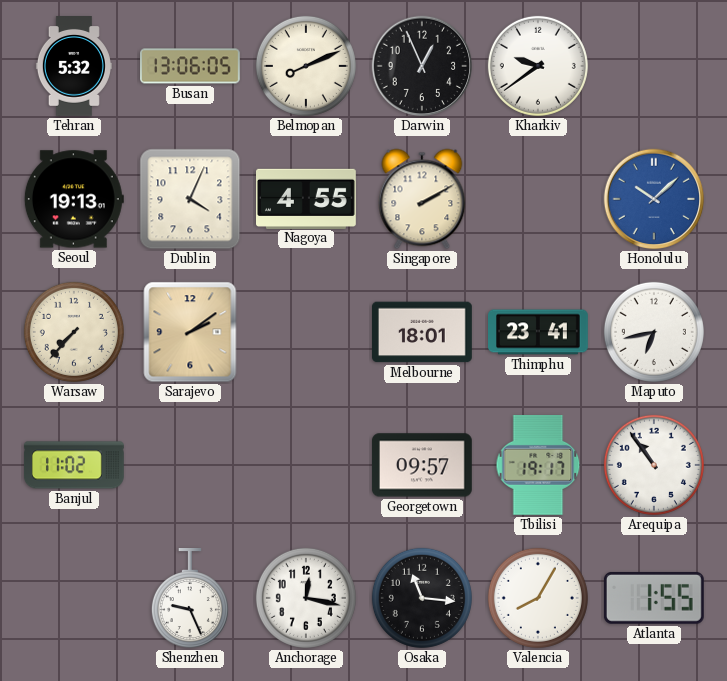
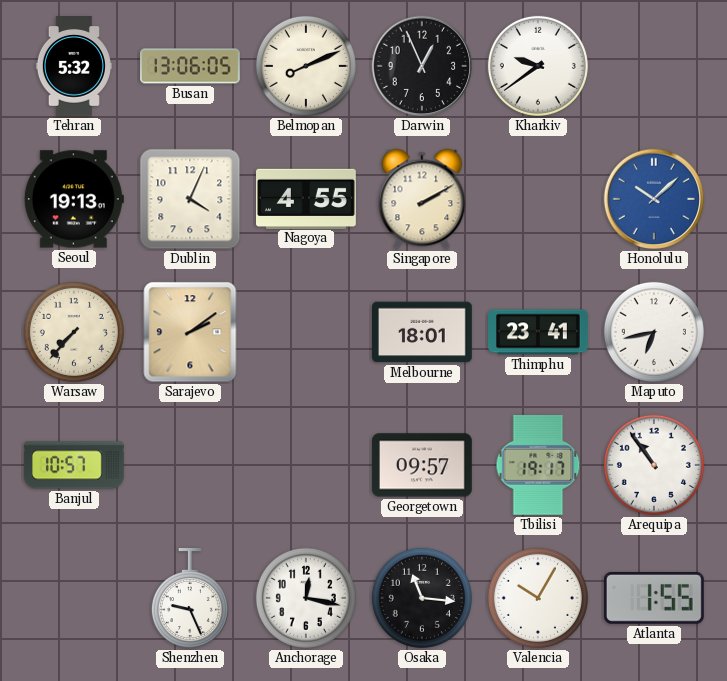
Banjul: 11:02 -> 10:57 (74, 465)
Valencia: 8:05 -> 10:05 (538, 598)
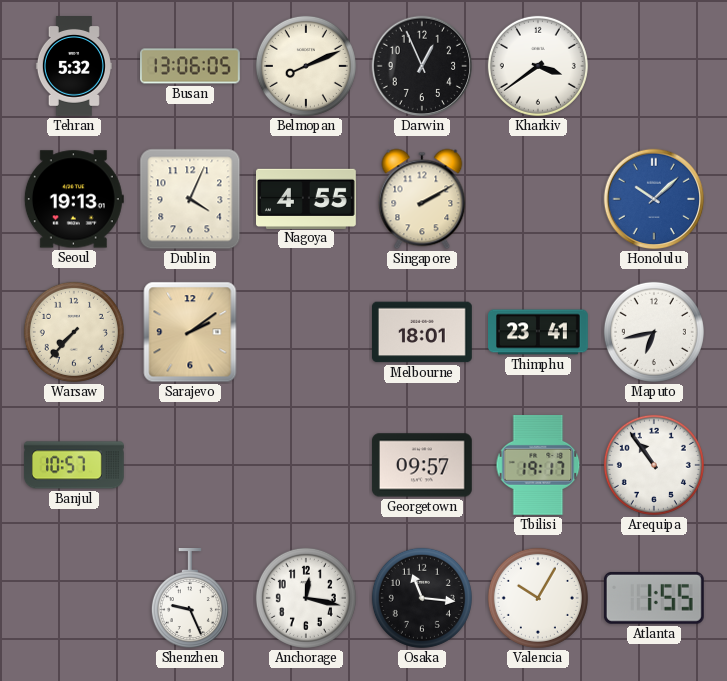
Kharkiv: 9:39 -> 3:39 (538, 66)
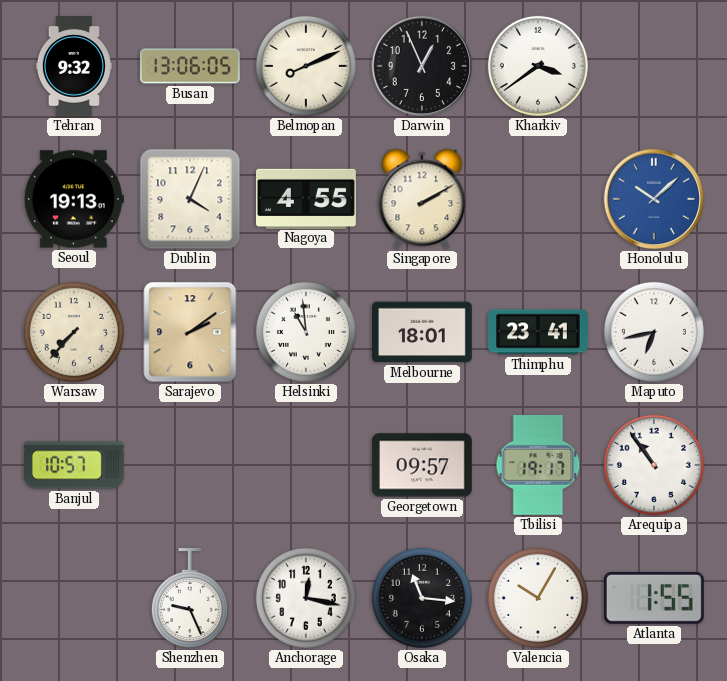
Tehran: 5:32 -> 9:32 (74, 67)
Helsinki: none -> 10:59 (306, 332)
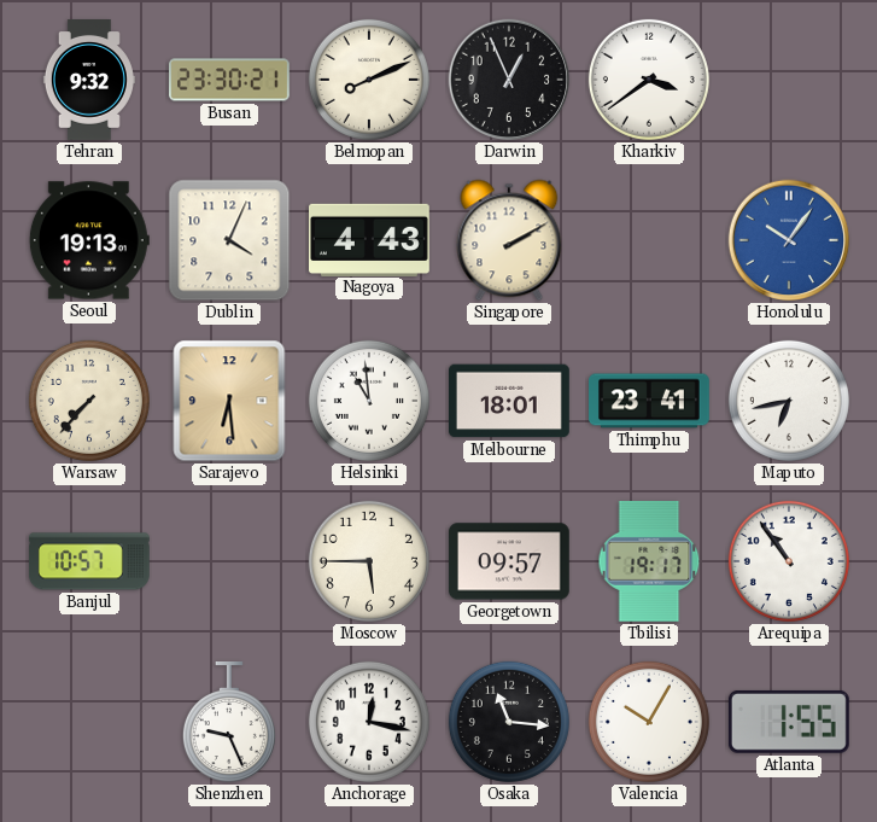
Busan: 13:06 -> 23:30 (230, 80)
Nagoya: 4:55 -> 4:43 (370, 239)
Honolulu: 10:08 -> 10:06 (789, 240)
Sarajevo: 2:09 -> 6:29 (229, 401)
Moscow: none -> 5:45 (369, 561)
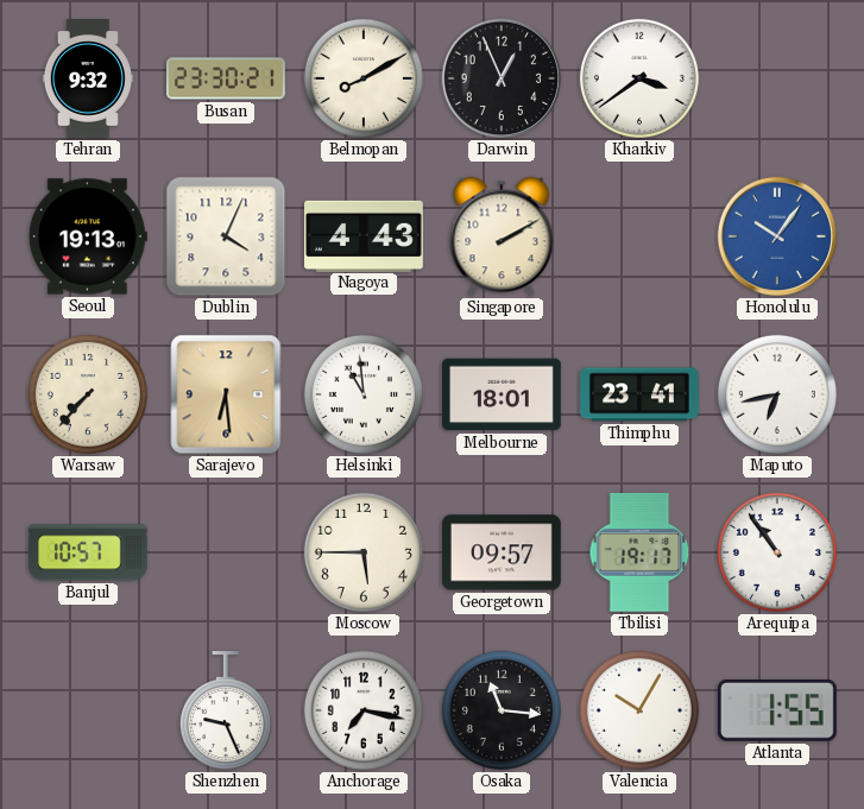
Belmopan: 8:11 -> 8:10 (364, 78)
Anchorage: 12:17 -> 7:17 (364, 710)
